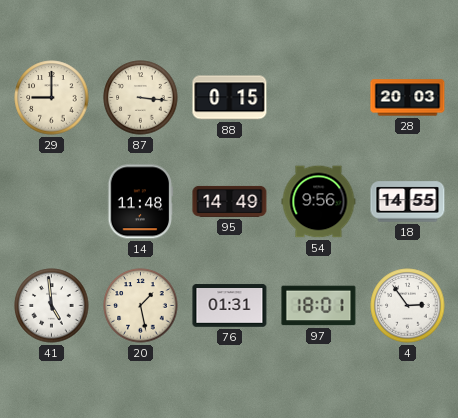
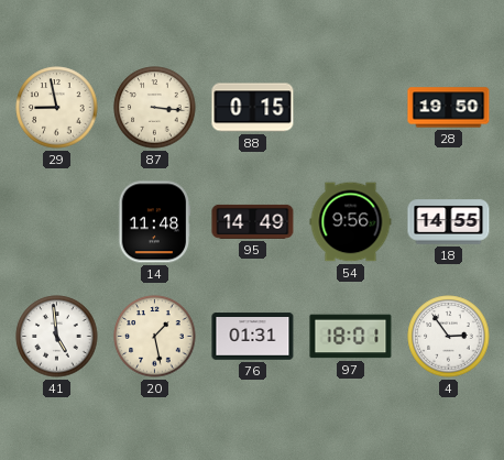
29: 9:00 -> 8:58 (57, 108)
28: 20:03 -> 19:50 (449, 108)
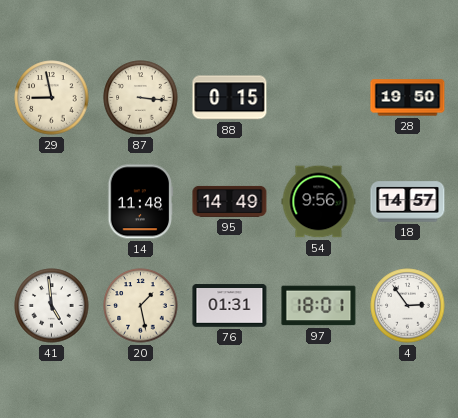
18: 14:55 -> 14:57 (408, 202)
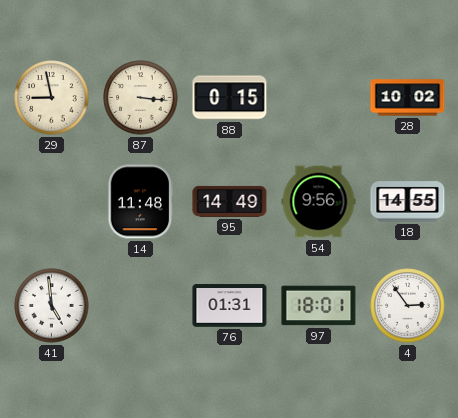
28: 19:50 -> 10:02 (408, 98)
18: 14:57 -> 14:55 (408, 202)
20: 1:28 -> none (141, 306)
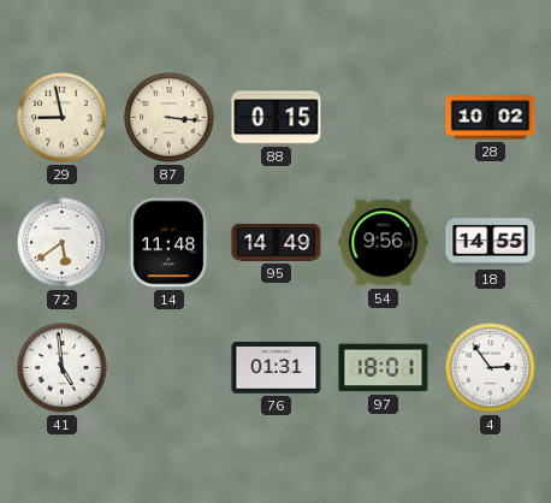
72: none -> 5:39 (63, 243)
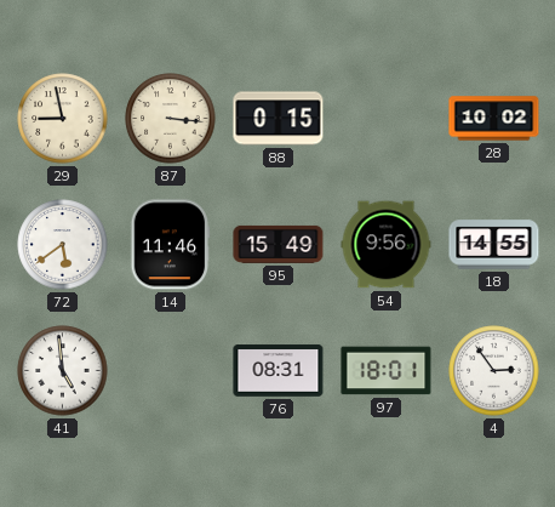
14: 11:48 -> 11:46 (171, 245)
95: 14:49 -> 15:49 (279, 244)
76: 01:31 -> 08:31 (279, 371)
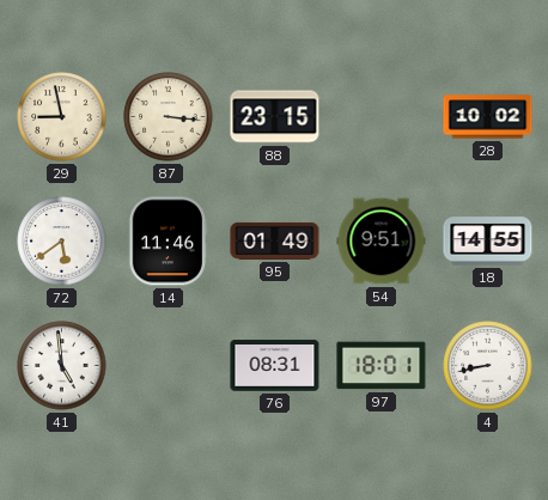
88: 0:15 -> 23:15 (275, 117)
95: 15:49 -> 01:49 (275, 240)
54: 9:56 -> 9:51 (382, 242)
4: 2:54 -> 8:43 (488, 366)
